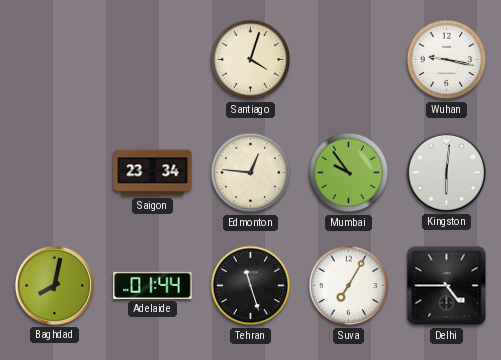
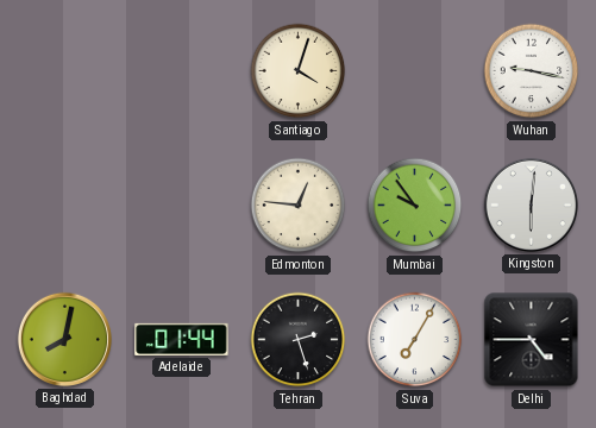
Saigon: 23:34 -> none (153, 173)
Tehran: 11:27 -> 2:27 (299, 340)
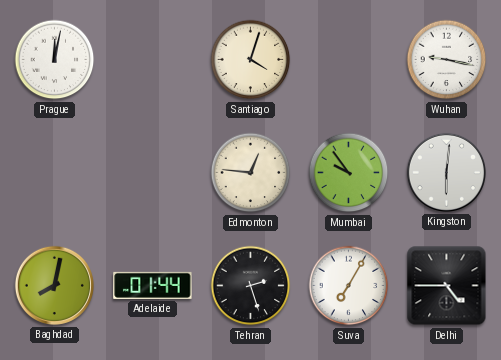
Prague: none -> 12:02 (55, 60)
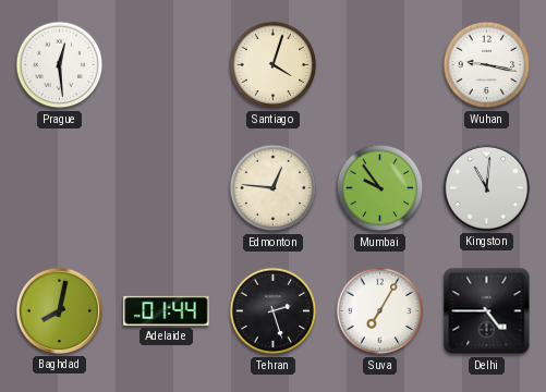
Prague: 12:02 -> 12:29 (60, 65)
Kingston: 6:01 -> 11:01 (486, 187)
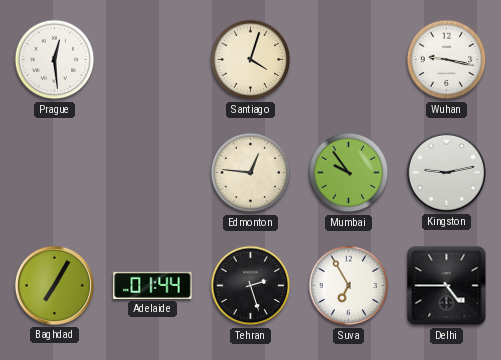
Kingston: 11:01 -> 9:13 (446, 172)
Baghdad: 8:02 -> 7:05 (54, 285)
Suva: 7:05 -> 6:55 (349, 286)
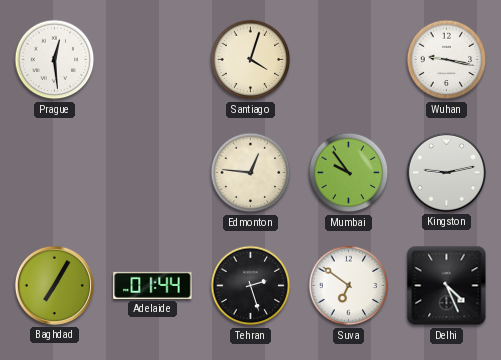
Suva: 6:55 -> 6:51 (349, 286)
Delhi: 4:45 -> 4:26 (447, 286)
